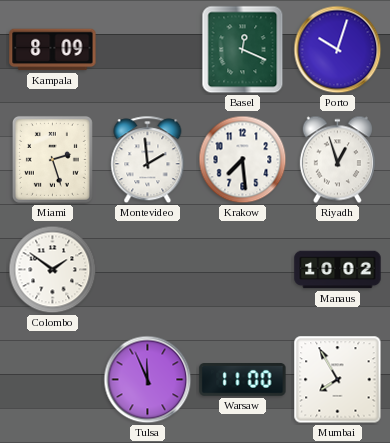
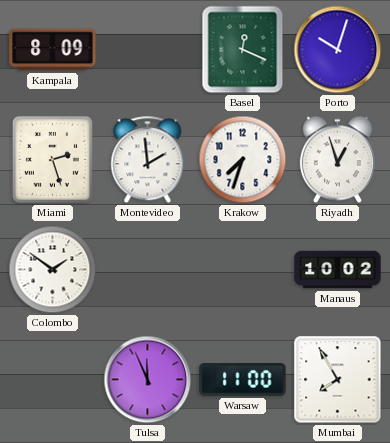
Krakow: 7:29 -> 7:33 (243, 160)
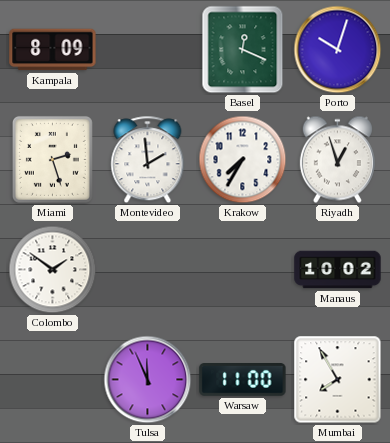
Krakow: 7:33 -> 7:35 (243, 160)
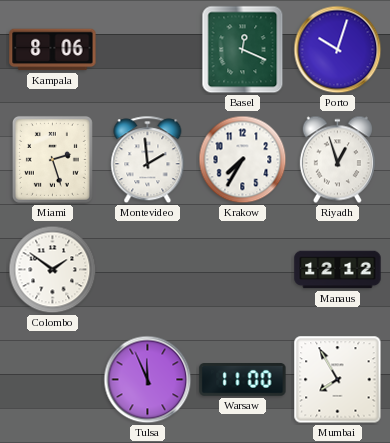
Kampala: 8:09 -> 8:06 (53, 50)
Manaus: 10:02 -> 12:12 (338, 270)
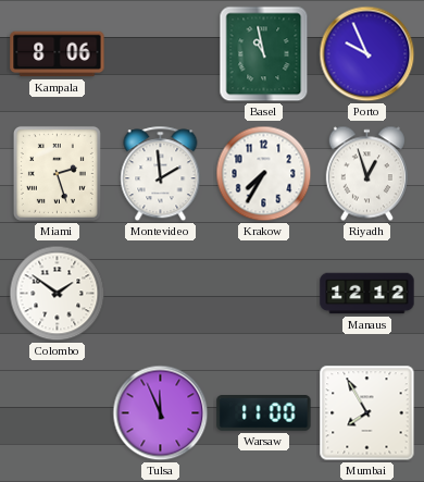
Basel: 12:19 -> 10:58 (264, 54)
Porto: 10:03 -> 9:56 (367, 54)
